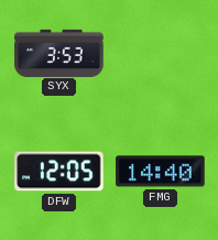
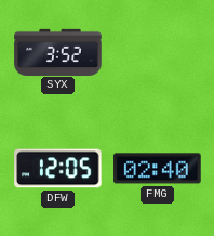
SYX: 3:53 -> 3:52 (58, 52)
FMG: 14:40 -> 02:40 (158, 169)
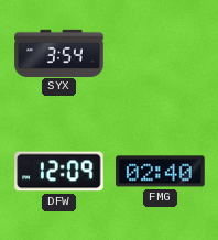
SYX: 3:52 -> 3:54 (59, 53)
DFW: 12:05 -> 12:09 (59, 172)
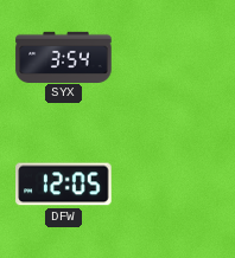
DFW: 12:09 -> 12:05 (64, 185)
FMG: 02:40 -> none (161, 172)
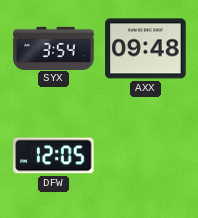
AXX: none -> 09:48 (146, 49)
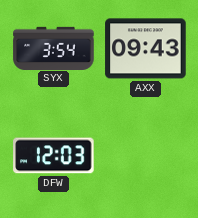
AXX: 09:48 -> 09:43 (146, 49)
DFW: 12:05 -> 12:03 (54, 156)
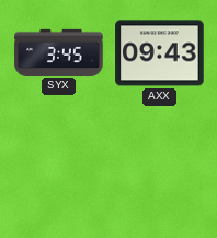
SYX: 3:54 -> 3:45 (59, 52)
DFW: 12:03 -> none (54, 156)
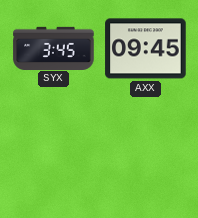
AXX: 09:43 -> 09:45 (146, 49)
